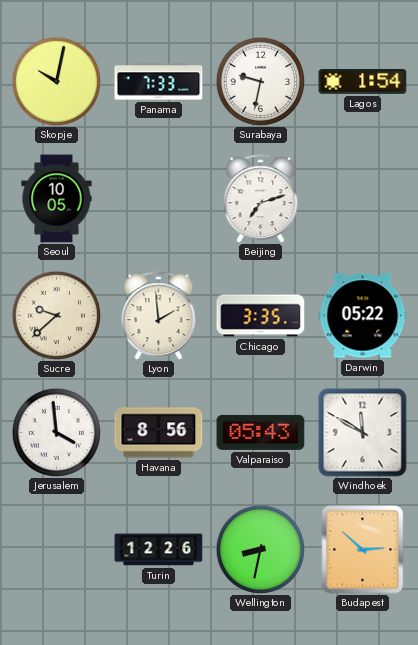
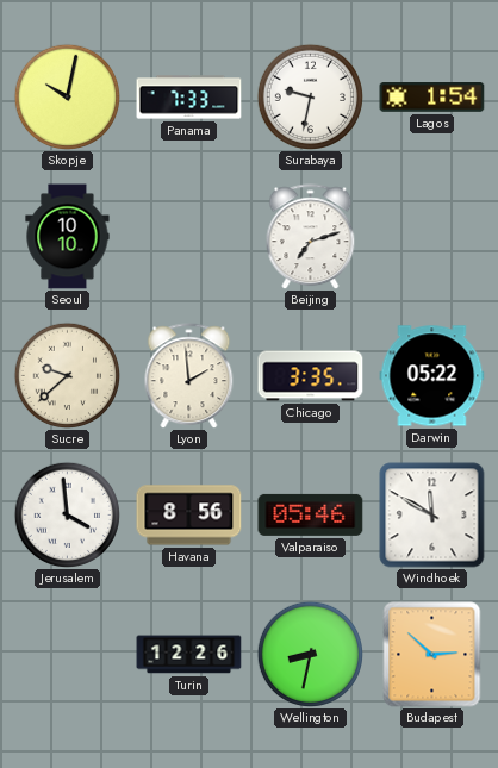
Seoul: 10:05 -> 10:10 (68, 237)
Valparaiso: 05:43 -> 05:46 (311, 514)
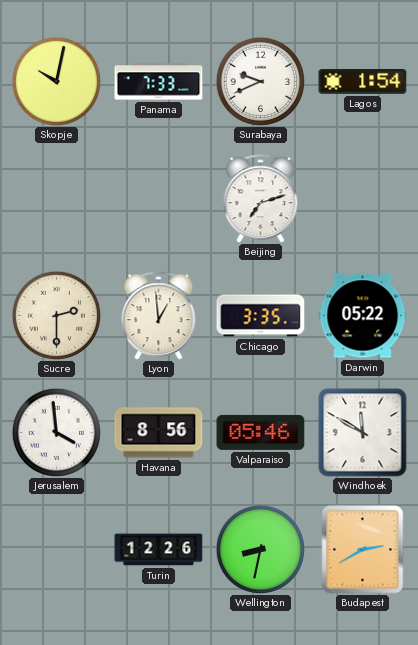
Surabaya: 9:32 -> 9:41 (260, 81)
Seoul: 10:10 -> none (68, 237)
Sucre: 9:38 -> 2:30 (56, 315)
Lyon: 1:59 -> 12:59 (159, 316)
Budapest: 2:52 -> 2:40 (363, 550)
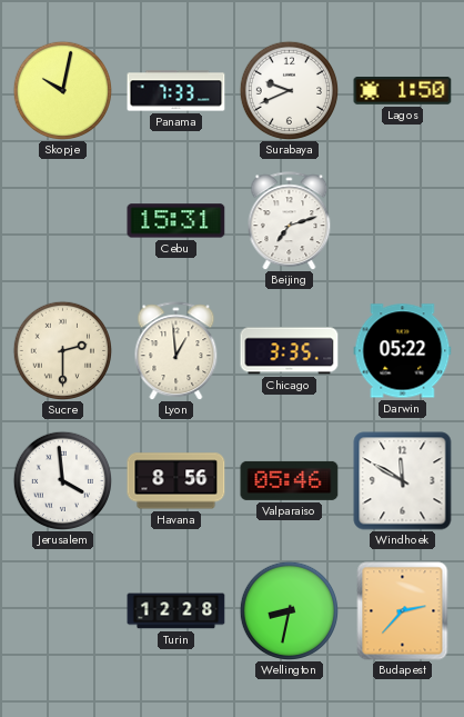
Lagos: 1:54 -> 1:50 (403, 91)
Cebu: none -> 15:31 (176, 221)
Turin: 12:26 -> 12:28 (176, 611)
Budapest: 2:40 -> 2:37 (403, 611)
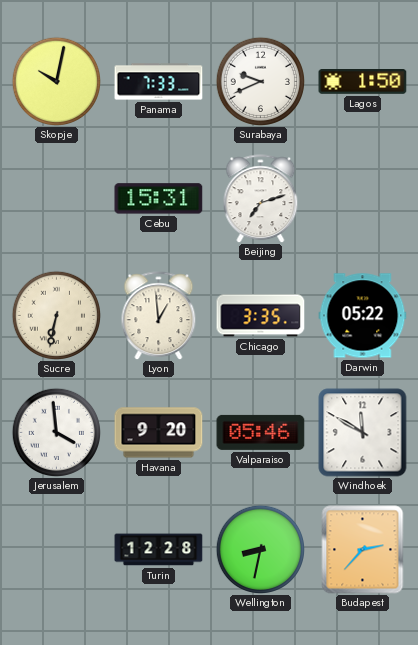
Sucre: 2:30 -> 6:32 (56, 315)
Havana: 8:56 -> 9:20 (159, 433)
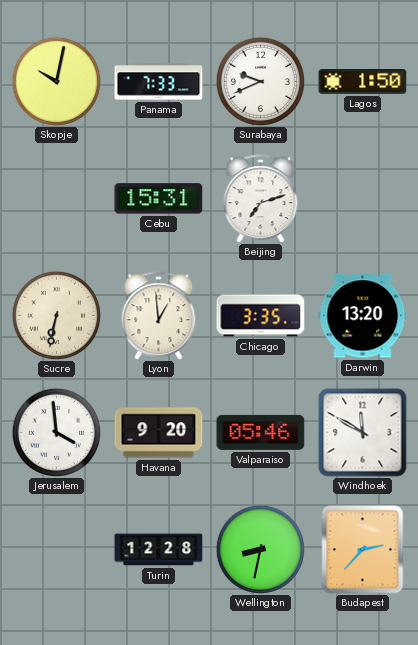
Darwin: 05:22 -> 13:20 (363, 316)
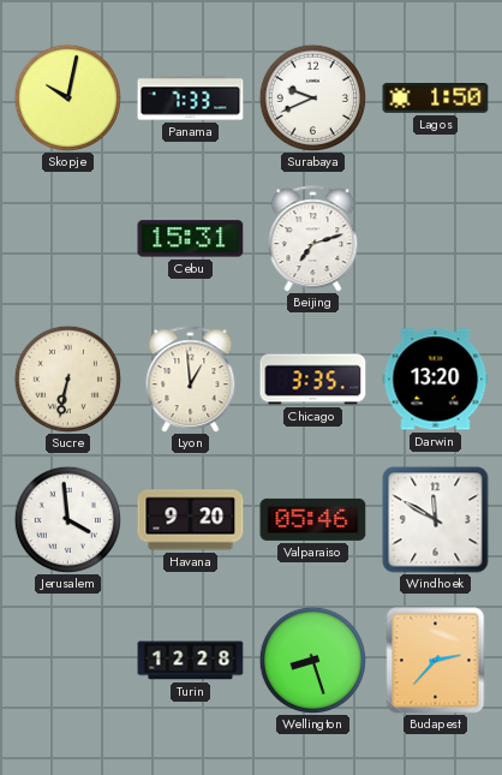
Wellington: 8:32 -> 8:27 (312, 660)
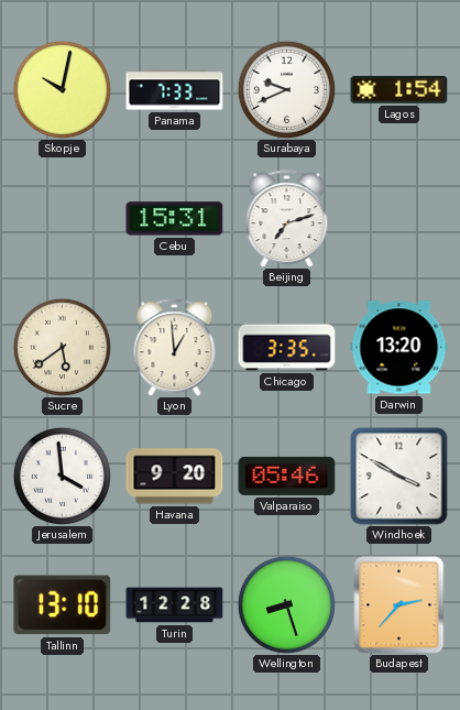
Lagos: 1:50 -> 1:54 (399, 90)
Sucre: 6:32 -> 5:39 (62, 347)
Windhoek: 11:50 -> 3:50 (399, 477)
Tallinn: none -> 13:10 (63, 605)
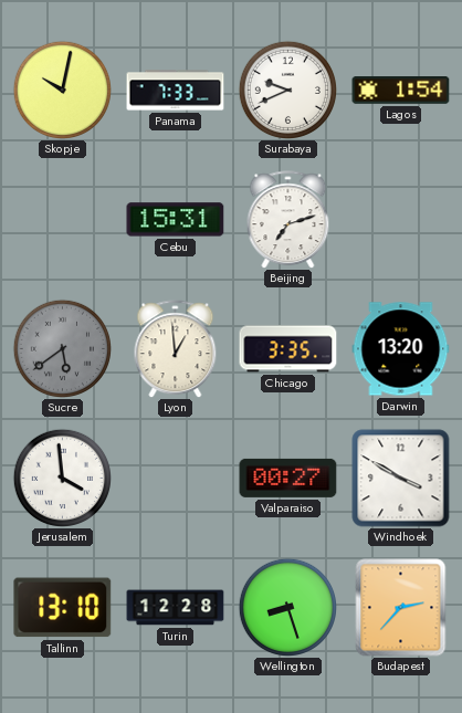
Sucre dial: cream -> grey (62, 348)
Havana: 9:20 -> none (175, 477)
Valparaiso: 05:46 -> 00:27 (288, 478)
